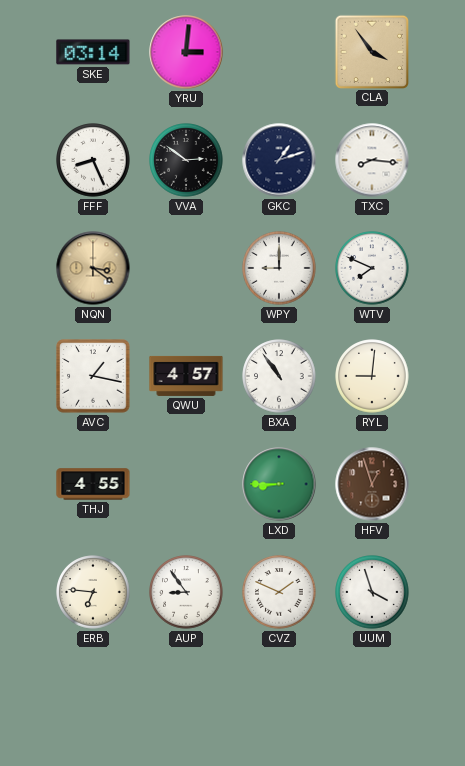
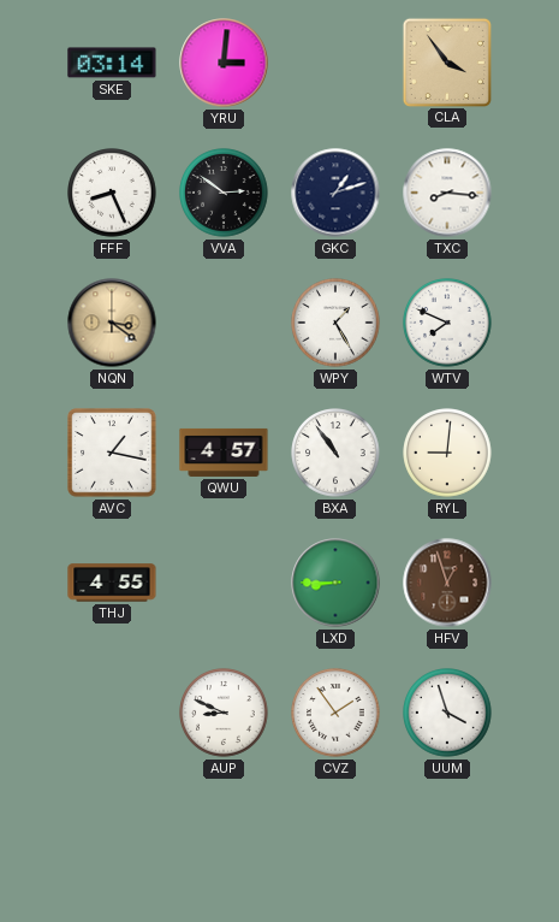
WPY: 9:00 -> 1:25 (335, 323)
ERB: 6:46 -> none (93, 592)
AUP: 8:54 -> 8:49 (224, 713)
CVZ: 1:49 -> 1:54 (335, 713)
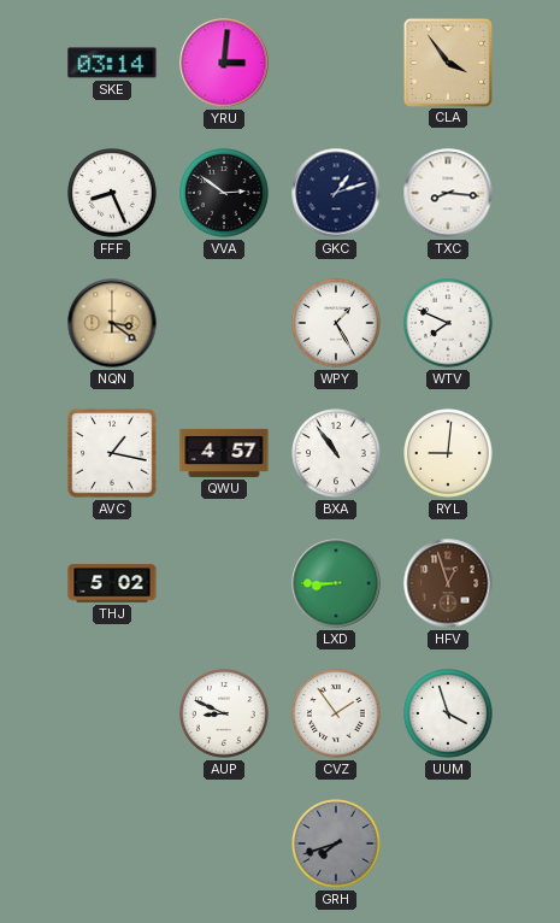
THJ: 4:55 -> 5:02 (112, 583)
GRH: none -> 7:42 (336, 843)
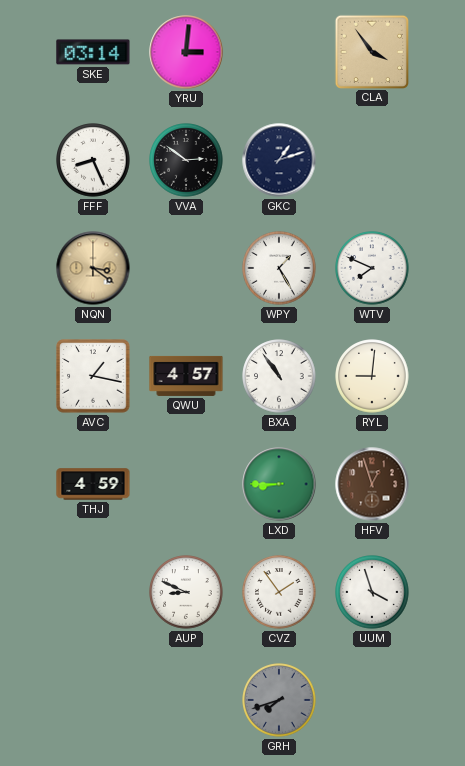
TXC: 8:16 -> none (448, 193)
THJ: 5:02 -> 4:59 (93, 484)
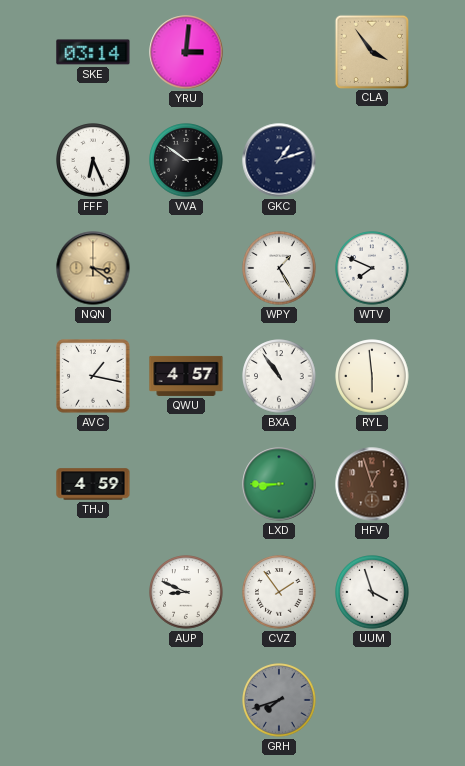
FFF: 8:26 -> 6:26 (93, 160)
RYL: 9:01 -> 5:59 (372, 376)
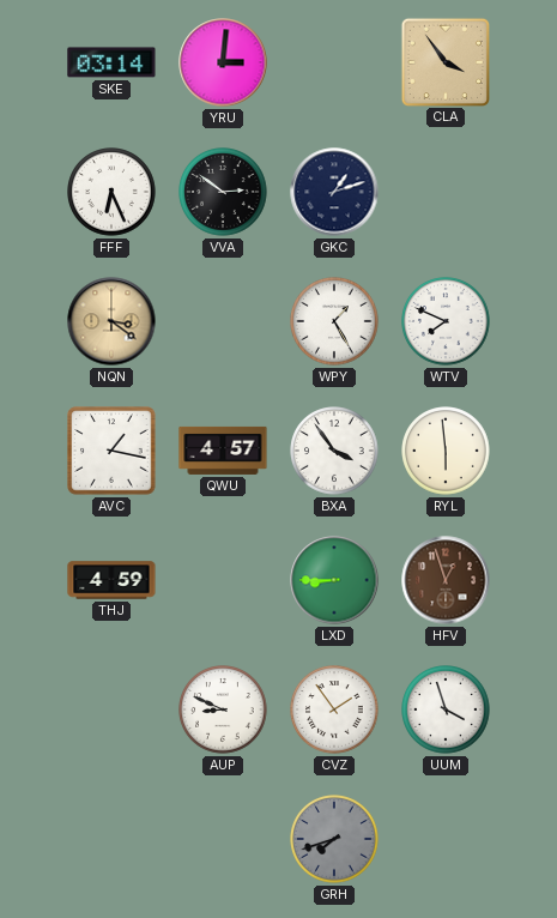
BXA: 10:54 -> 3:54 (334, 451)
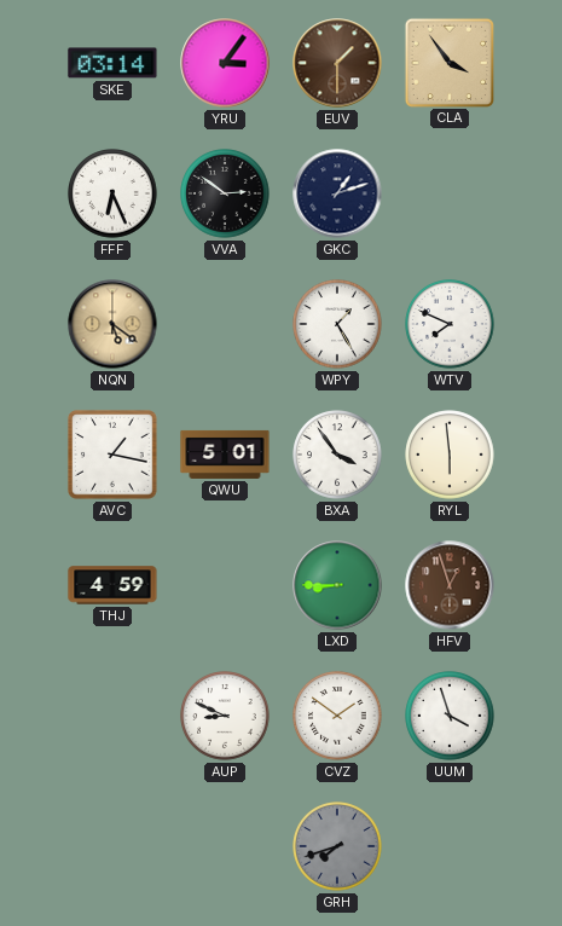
YRU: 3:01 -> 3:06 (225, 63)
EUV: none -> 1:30 (337, 63)
NQN: 3:21 -> 5:21 (112, 324)
QWU: 4:57 -> 5:01 (225, 455)
CVZ: 1:54 -> 1:51 (337, 716)
